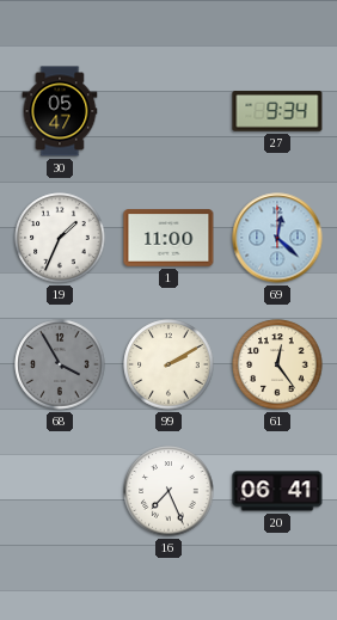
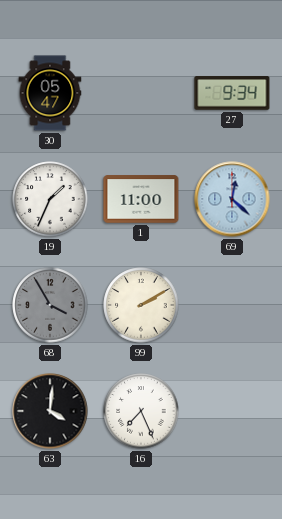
61: 12:24 -> none (277, 364)
63: none -> 4:01 (50, 411)
20: 06:41 -> none (277, 491)
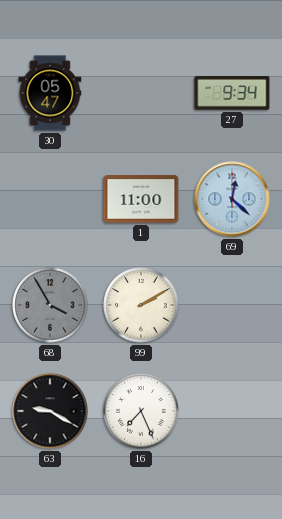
19: 1:34 -> none (50, 199)
63: 4:01 -> 9:20 (50, 411)
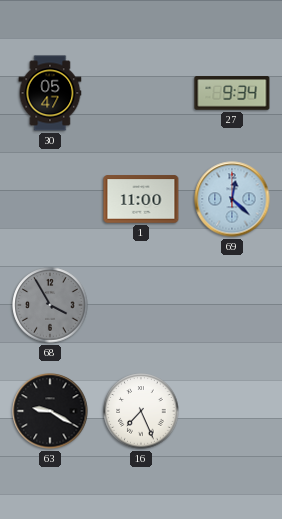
99: 2:10 -> none (141, 305)
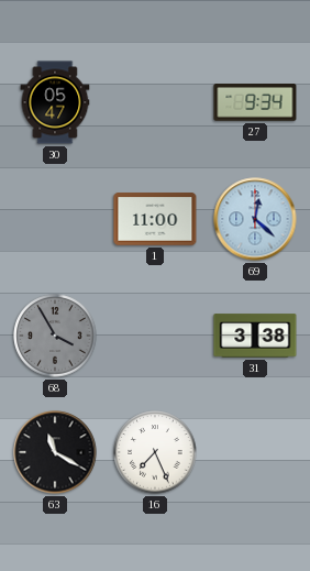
31: none -> 3:38 (255, 336)
63: 9:20 -> 11:20 (55, 452)
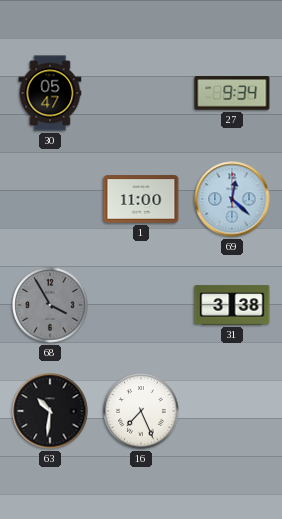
63: 11:20 -> 10:31 (50, 411)
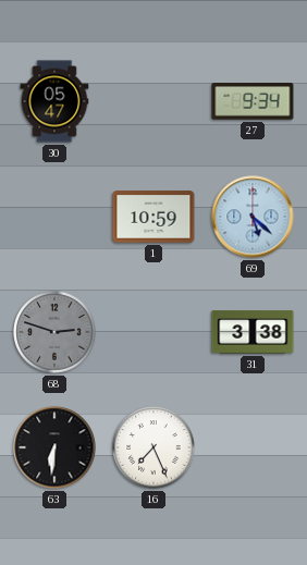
1: 11:00 -> 10:59 (153, 217)
69: 12:22 -> 5:22 (253, 217)
68: 3:55 -> 2:48 (54, 332)
63: 10:31 -> 6:31 (54, 447)
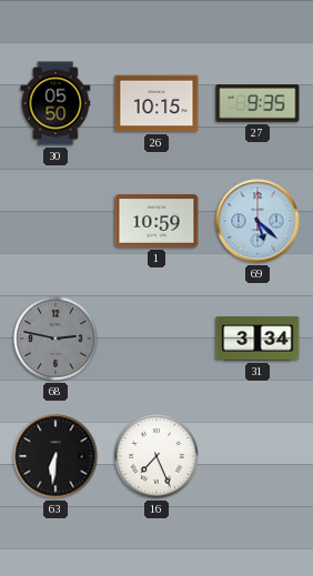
30: 05:47 -> 05:50 (55, 103)
26: none -> 10:15 (156, 103)
27: 9:34 -> 9:35 (258, 103)
68: 2:48 -> 2:47 (55, 338)
31: 3:38 -> 3:34 (258, 338)
